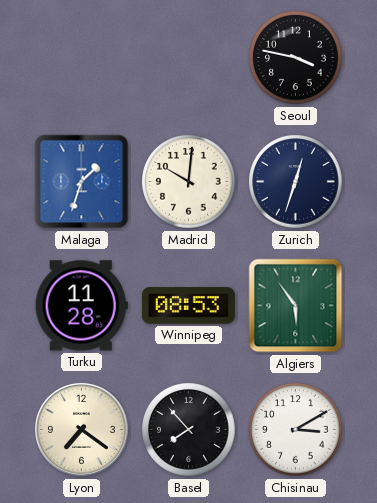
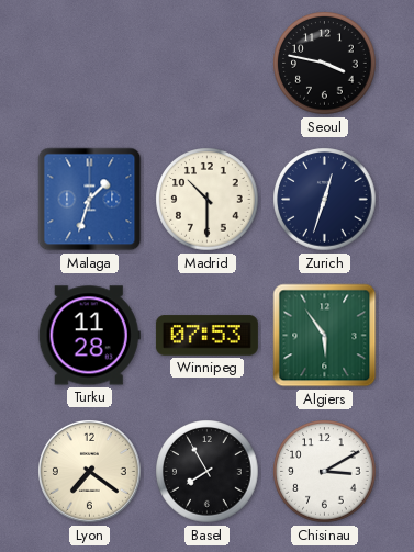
Madrid: 10:01 -> 10:30 (208, 200)
Winnipeg: 08:53 -> 07:53 (206, 336)
Basel: 7:53 -> 7:55 (208, 472)
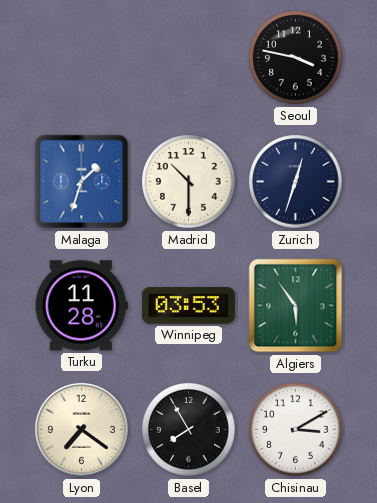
Winnipeg: 07:53 -> 03:53 (188, 306)
